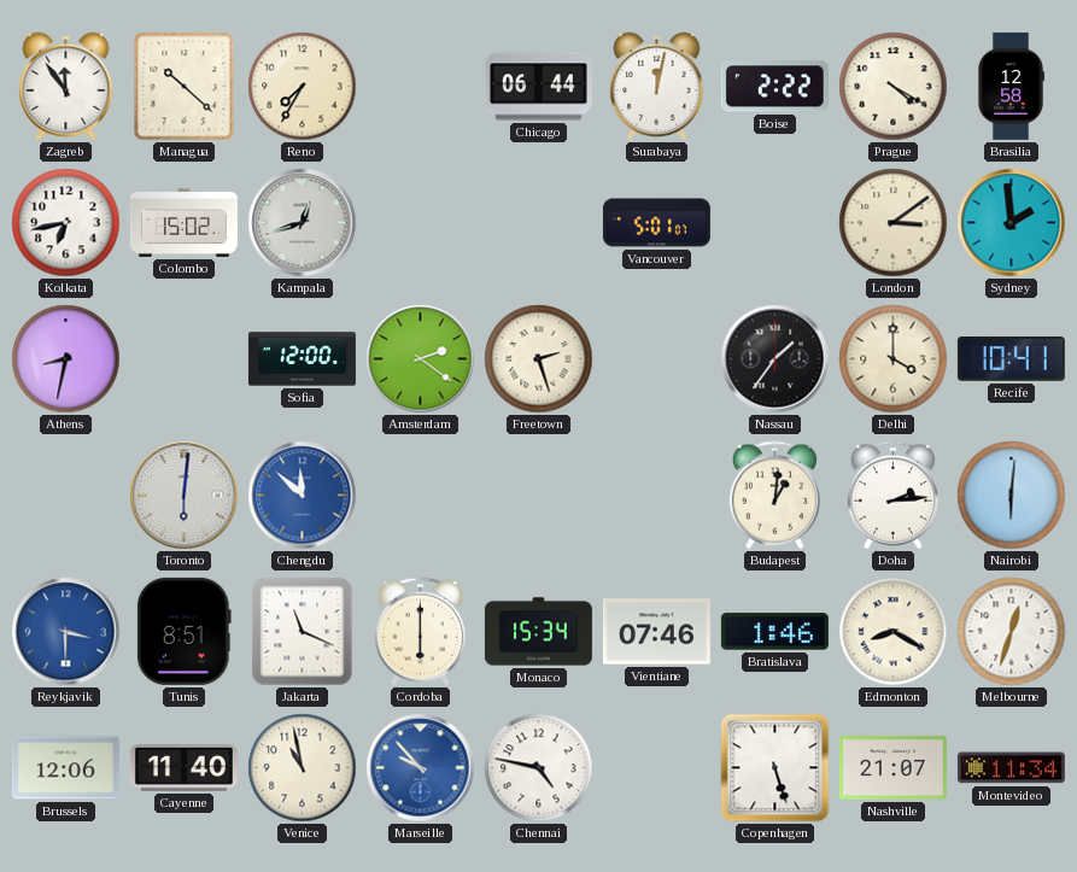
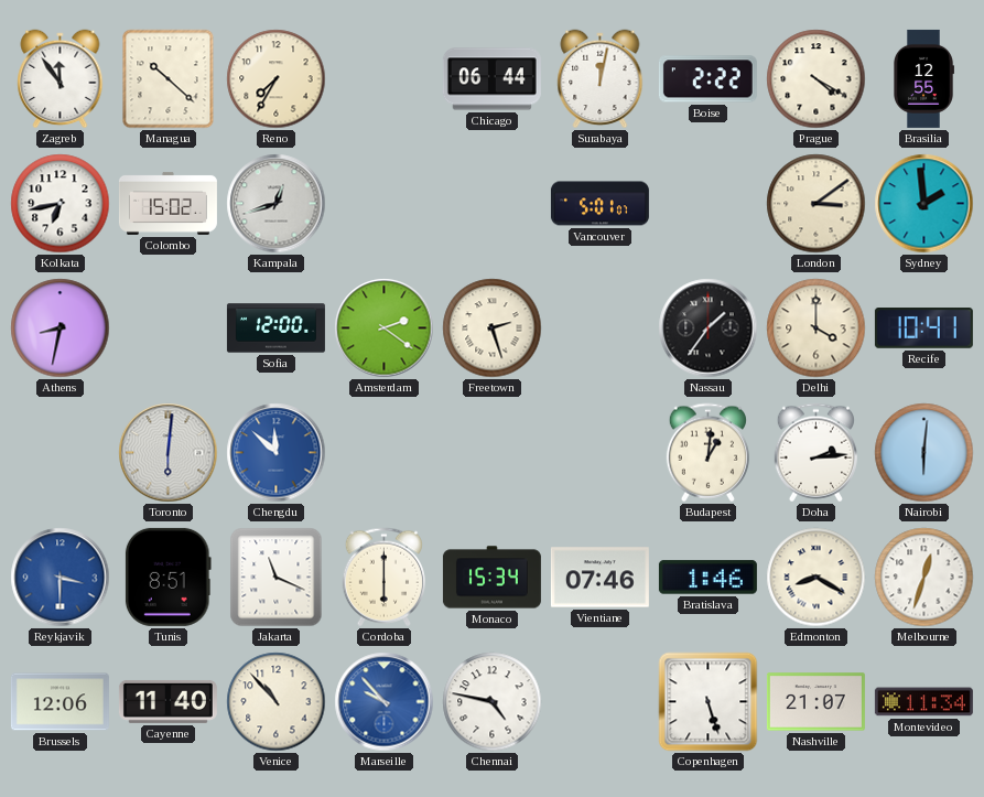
Brasilia: 12:58 -> 12:55 (924, 78)
Venice: 10:58 -> 10:53 (277, 702)
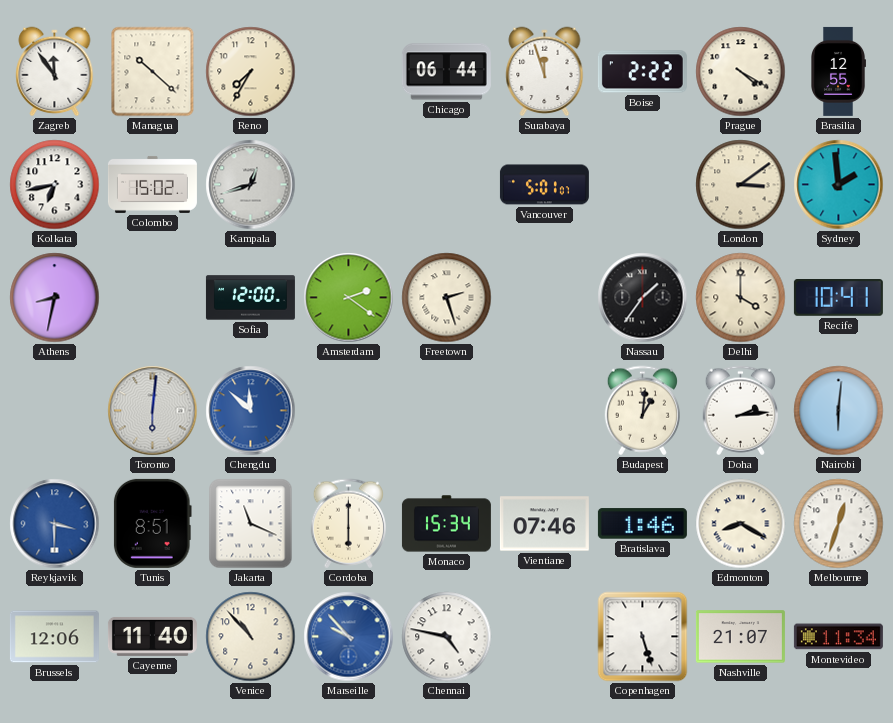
Surabaya: 12:02 -> 11:57 (545, 72)
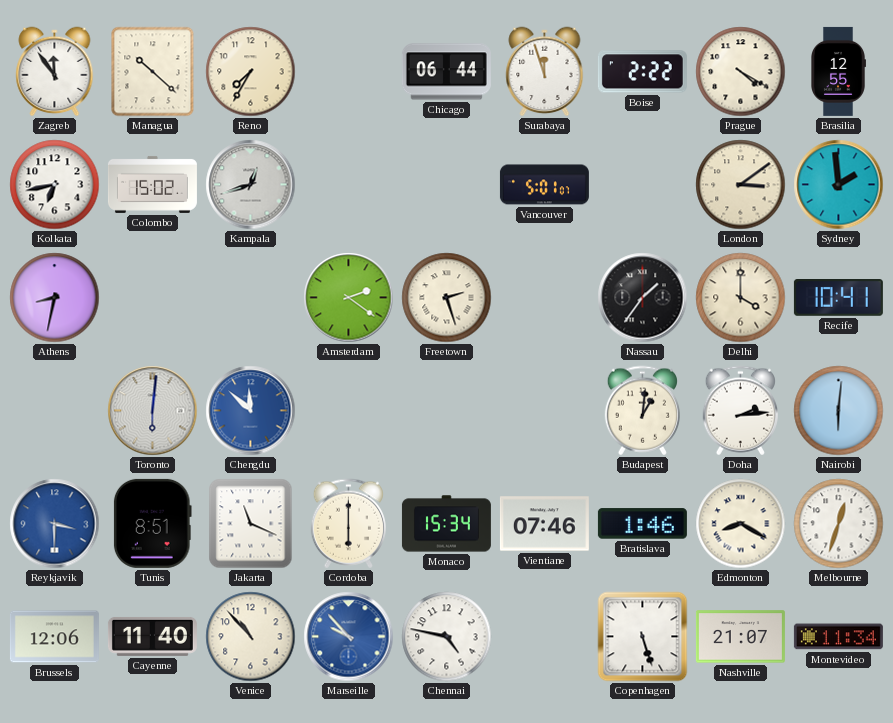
Sofia: 12:00 -> none (250, 298)
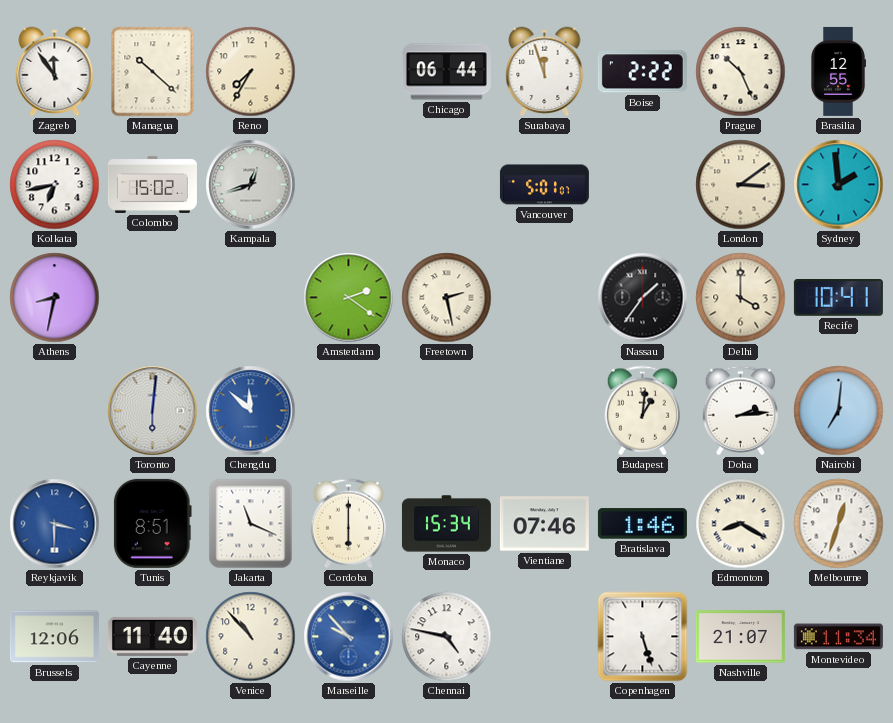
Prague: 4:20 -> 10:26 (741, 72)
Freetown: 2:27 -> 2:28 (447, 298)
Nairobi: 6:01 -> 7:01 (839, 411)
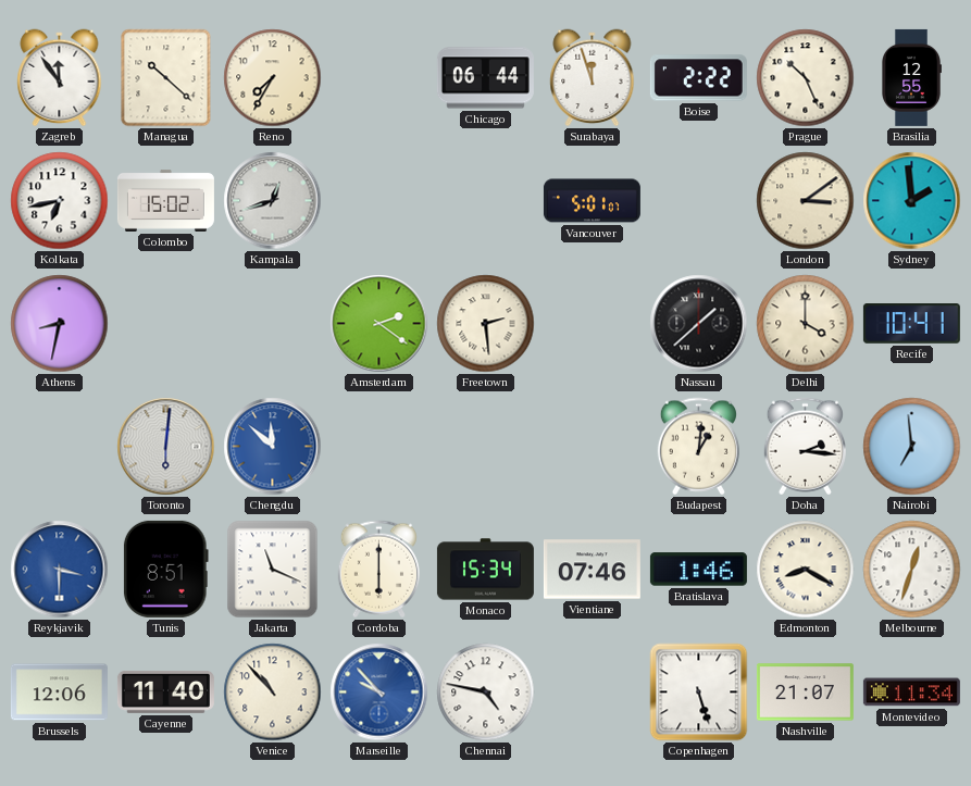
Freetown: 2:28 -> 2:29 (486, 324)
Nassau: 1:36 -> 1:38 (699, 324)
Doha: 2:14 -> 2:16 (805, 447)
Nairobi: 7:01 -> 6:59 (912, 447)
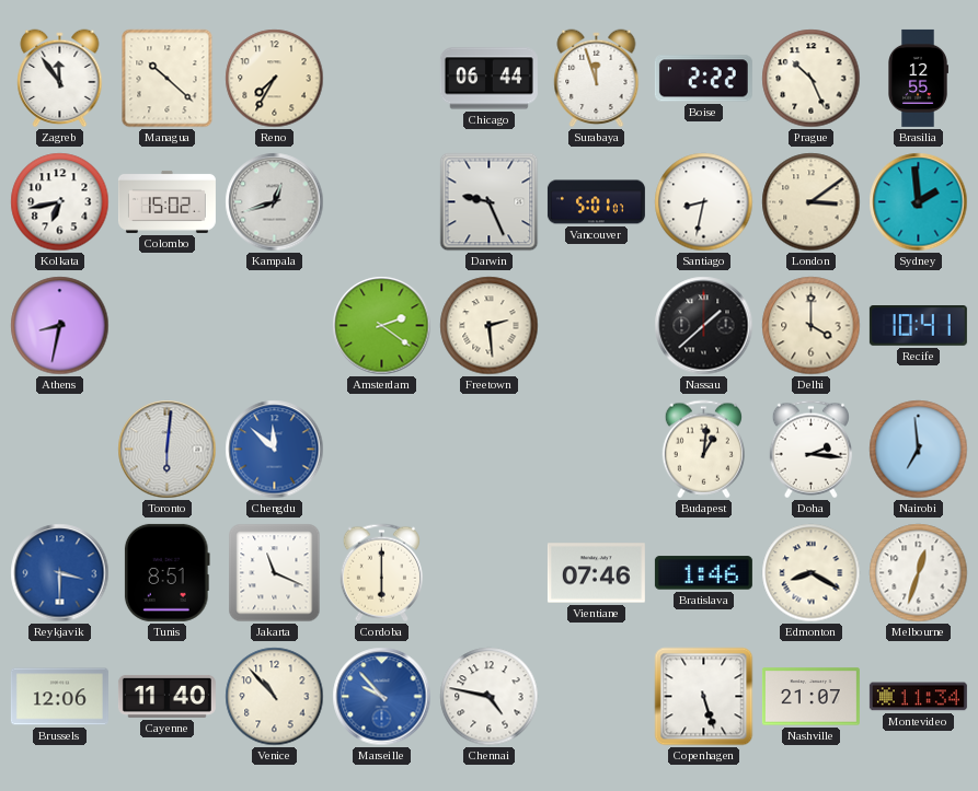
Darwin: none -> 9:26 (490, 202)
Santiago: none -> 8:32 (704, 202)
Monaco: 15:34 -> none (485, 570)
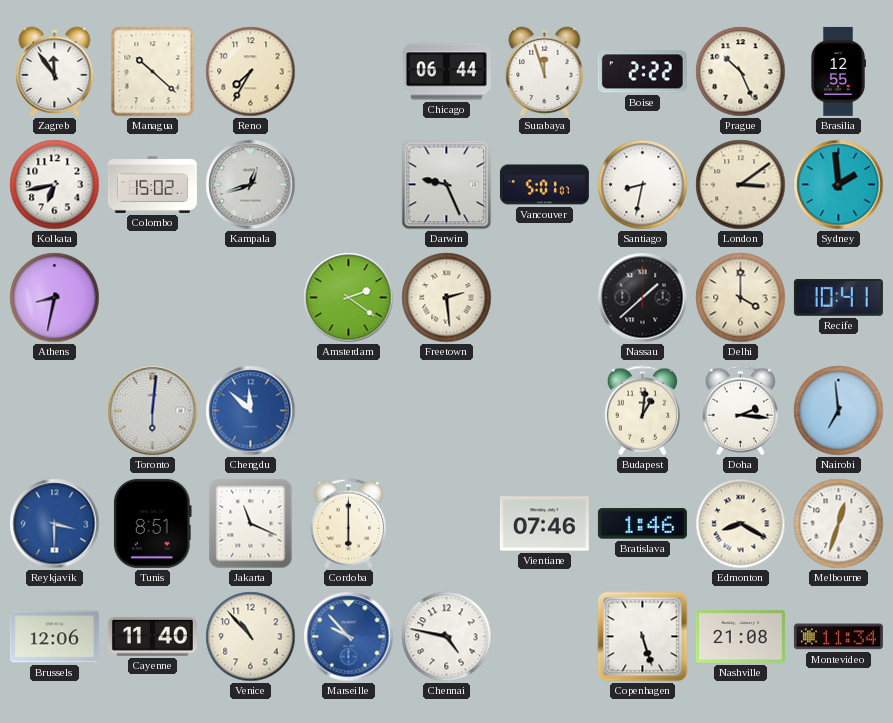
Nashville: 21:07 -> 21:08 (740, 637)
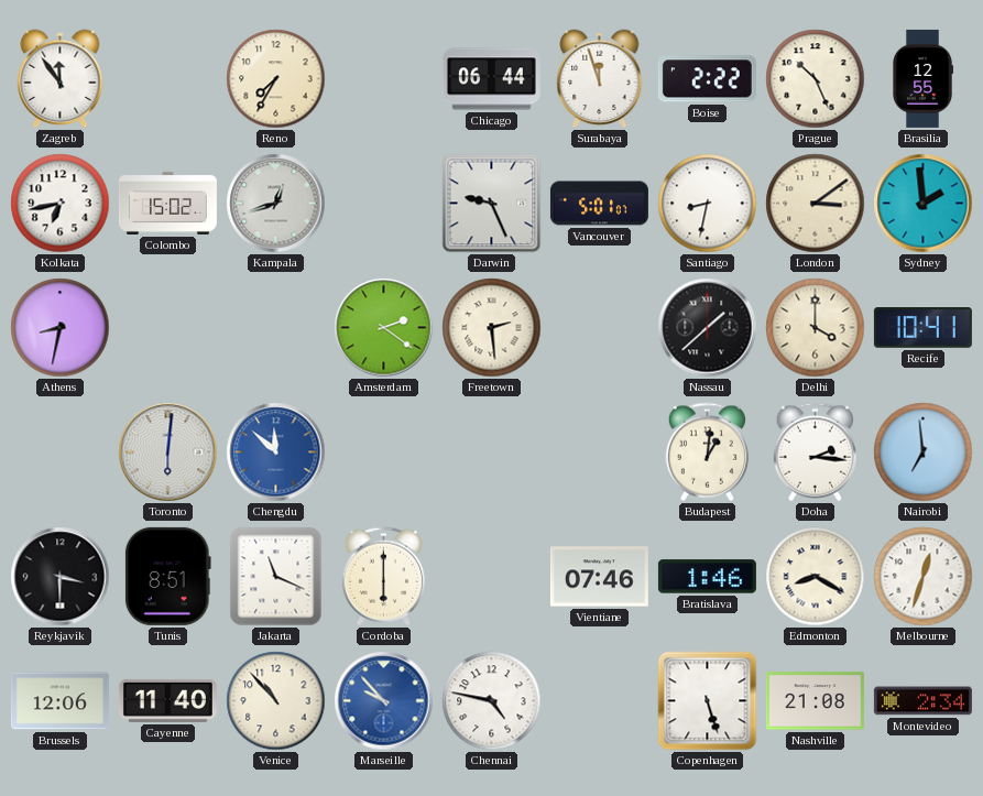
Managua: 10:22 -> none (153, 72)
Reykjavik dial: blue -> black (61, 577)
Montevideo: 11:34 -> 2:34 (922, 701)
